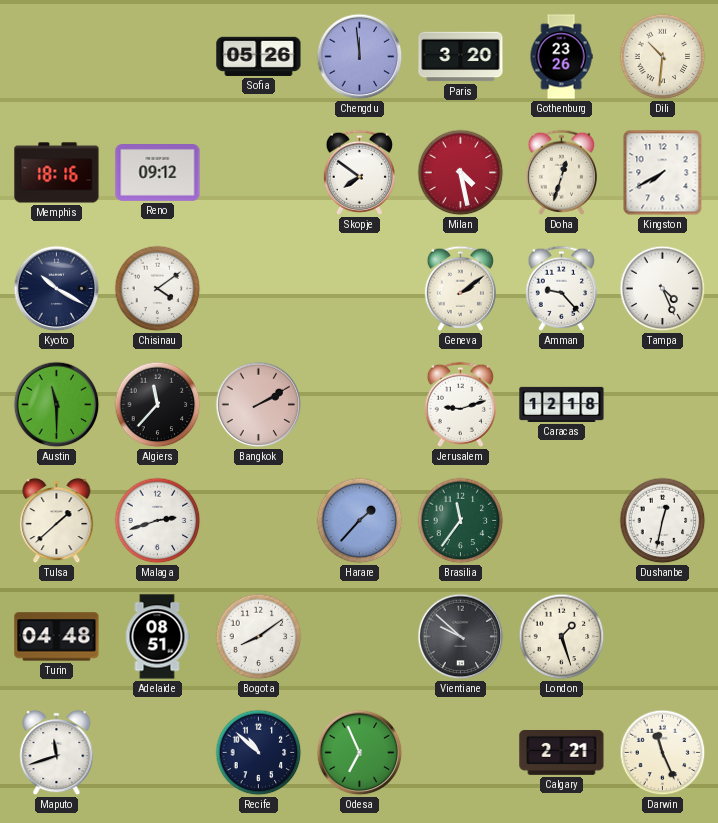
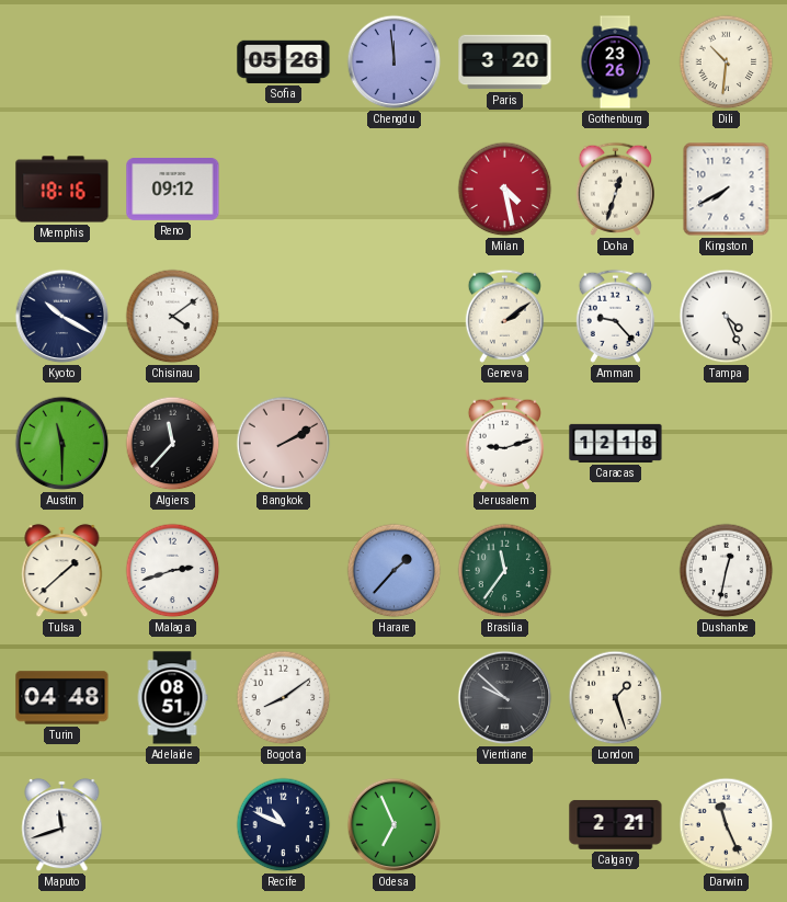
Skopje: 7:51 -> none (359, 172)
Recife: 10:52 -> 10:49 (284, 825)
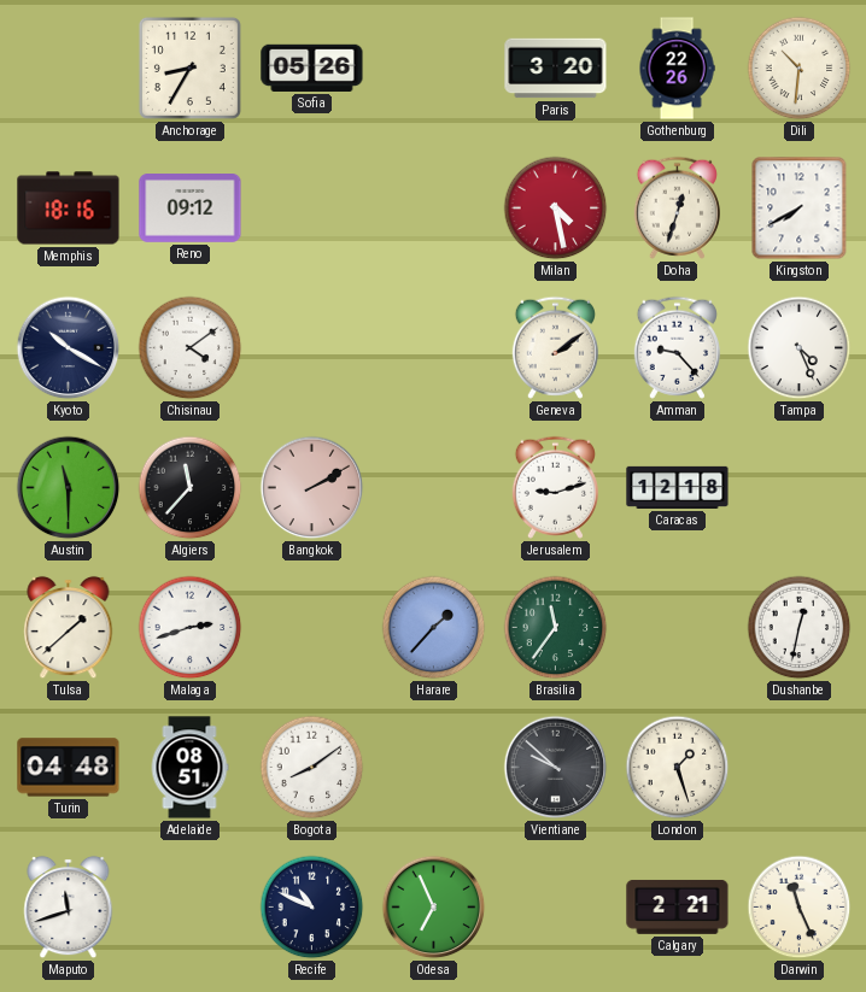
Anchorage: none -> 8:35 (189, 67)
Chengdu: 11:59 -> none (395, 62)
Gothenburg: 23:26 -> 22:26 (677, 69)
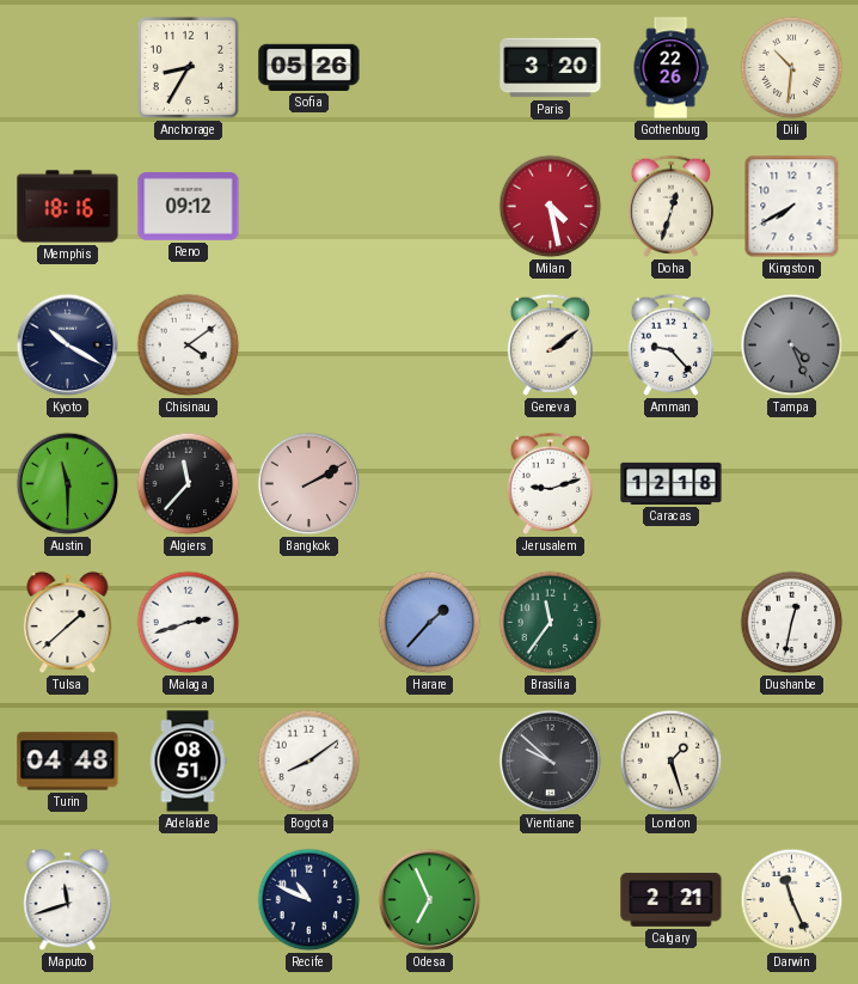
Tampa dial: white -> grey (792, 346)
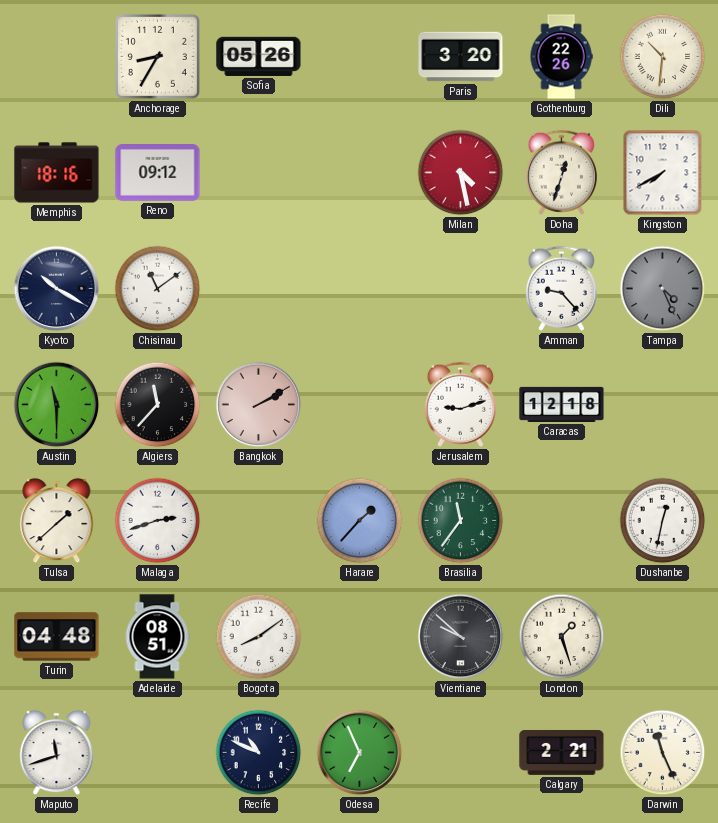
Chisinau: 4:09 -> 11:09 (158, 289)
Geneva: 2:09 -> none (550, 344)
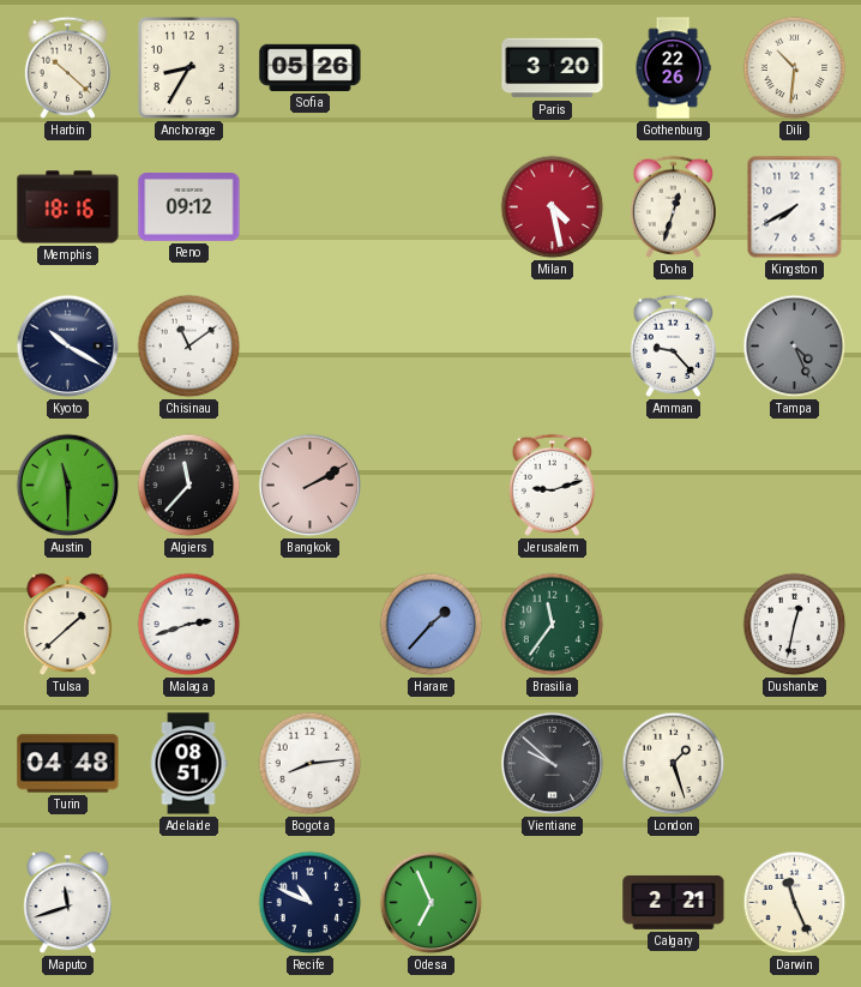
Harbin: none -> 10:22 (67, 67)
Caracas: 12:18 -> none (562, 404)
Bogota: 8:09 -> 8:14 (311, 764)
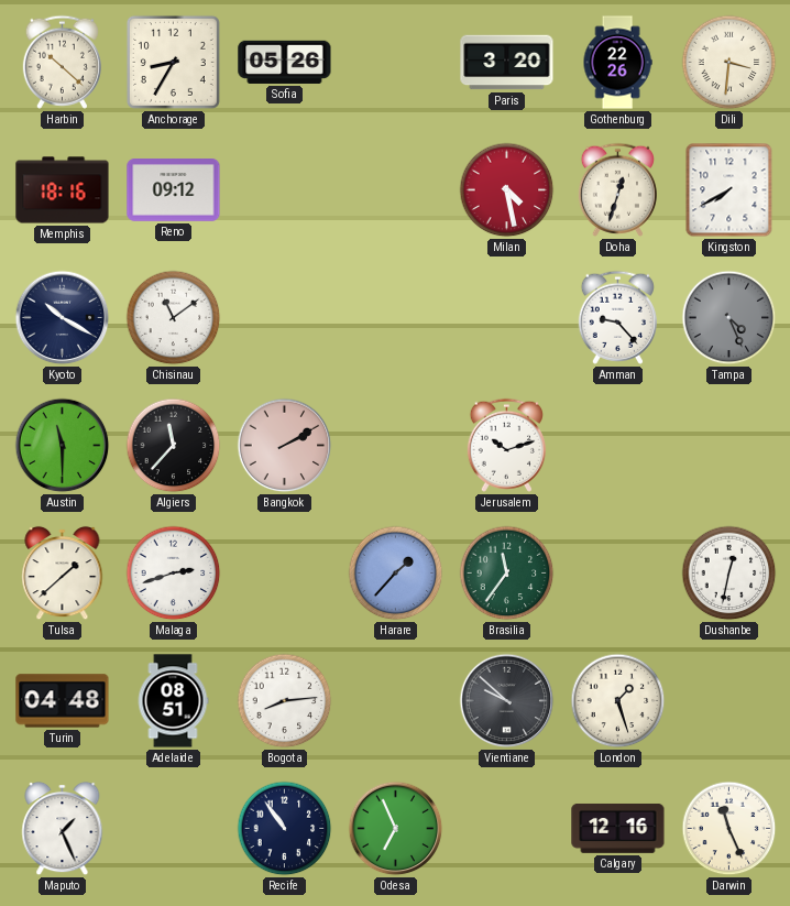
Dili: 10:31 -> 3:31 (729, 63)
Jerusalem: 9:12 -> 10:12 (506, 445)
Maputo: 11:42 -> 1:26 (63, 829)
Recife: 10:49 -> 10:54 (285, 829)
Calgary: 2:21 -> 12:16 (618, 828)
